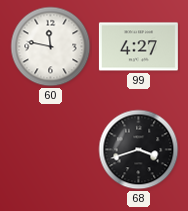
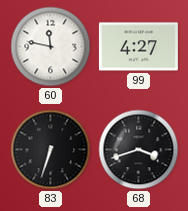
83: none -> 6:33 (51, 150)
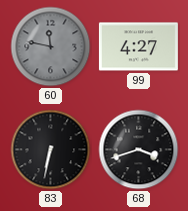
60 dial: white -> grey (51, 47)
83: 6:33 -> 6:32 (51, 150)
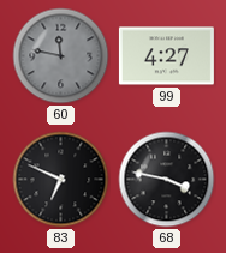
83: 6:32 -> 6:49 (61, 180)
68: 3:42 -> 3:47 (167, 180)
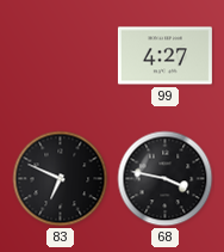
60: 11:47 -> none (61, 56)
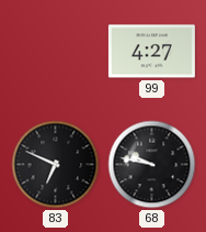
68: 3:47 -> 9:47 (152, 165)
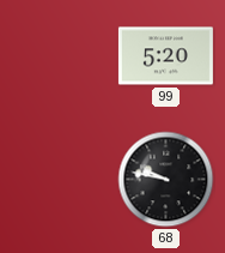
99: 4:27 -> 5:20 (165, 56)
83: 6:49 -> none (56, 165)
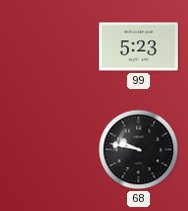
99: 5:20 -> 5:23 (138, 47)
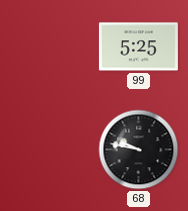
99: 5:23 -> 5:25 (138, 47)
